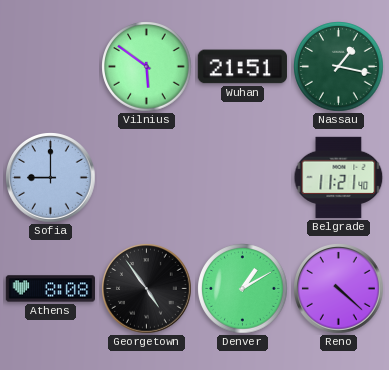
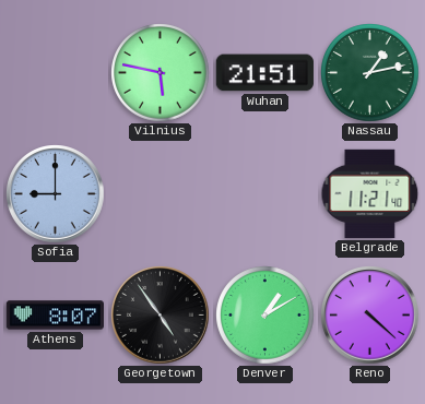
Vilnius: 5:51 -> 5:47 (161, 73)
Nassau: 1:17 -> 1:13 (370, 73)
Athens: 8:08 -> 8:07 (55, 316)
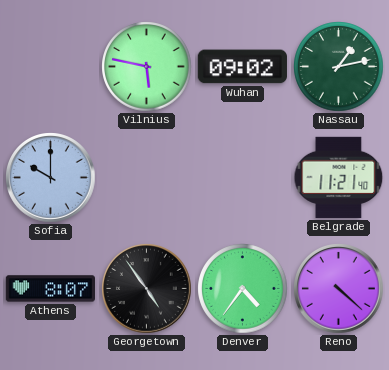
Wuhan: 21:51 -> 09:02 (242, 67)
Sofia: 9:00 -> 10:00 (51, 178)
Denver: 1:10 -> 4:36 (243, 289)
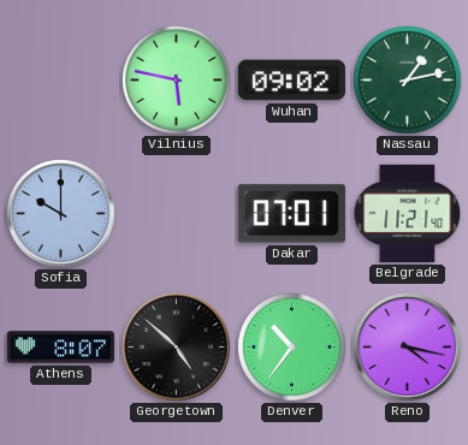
Dakar: none -> 07:01 (291, 214)
Georgetown: 4:54 -> 4:52 (177, 348)
Denver: 4:36 -> 10:36 (292, 348)
Reno: 4:22 -> 4:17 (408, 348)
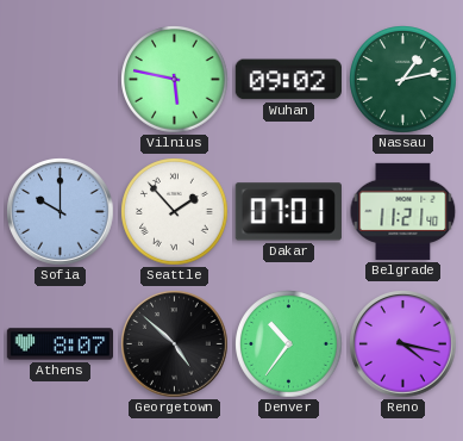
Seattle: none -> 1:53 (175, 212)
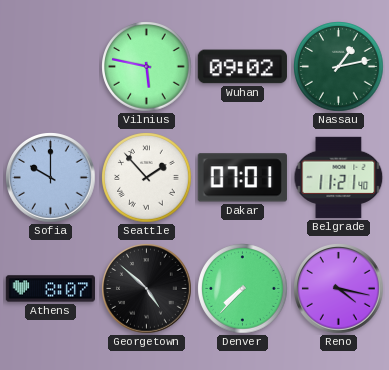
Denver: 10:36 -> 7:37 (243, 289)
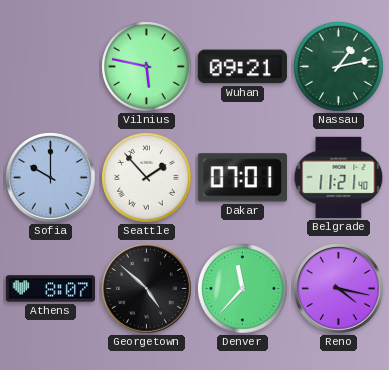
Wuhan: 09:02 -> 09:21 (242, 67)
Denver: 7:37 -> 11:37 (243, 289)
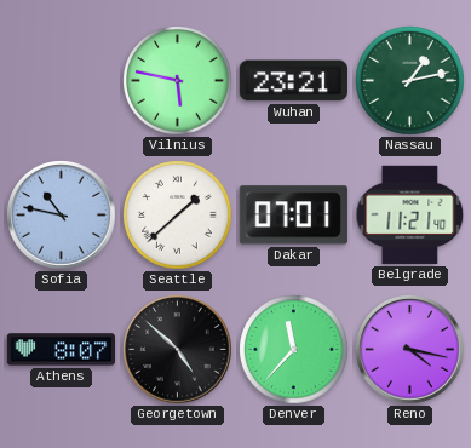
Wuhan: 09:21 -> 23:21 (293, 81)
Sofia: 10:00 -> 10:47 (62, 216)
Seattle: 1:53 -> 1:38 (178, 216)
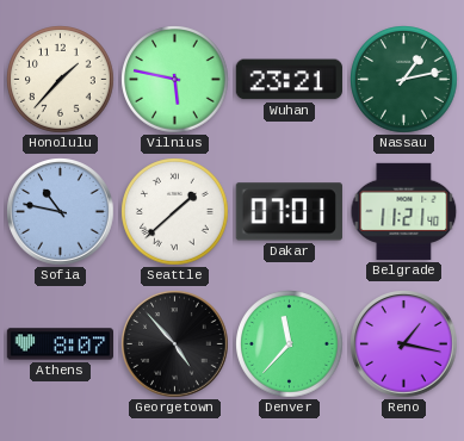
Honolulu: none -> 1:37 (61, 80)
Georgetown: 4:52 -> 4:53 (175, 344)
Reno: 4:17 -> 1:17 (404, 344)
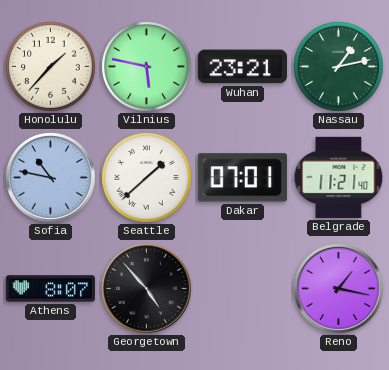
Denver: 11:37 -> none (290, 344)
